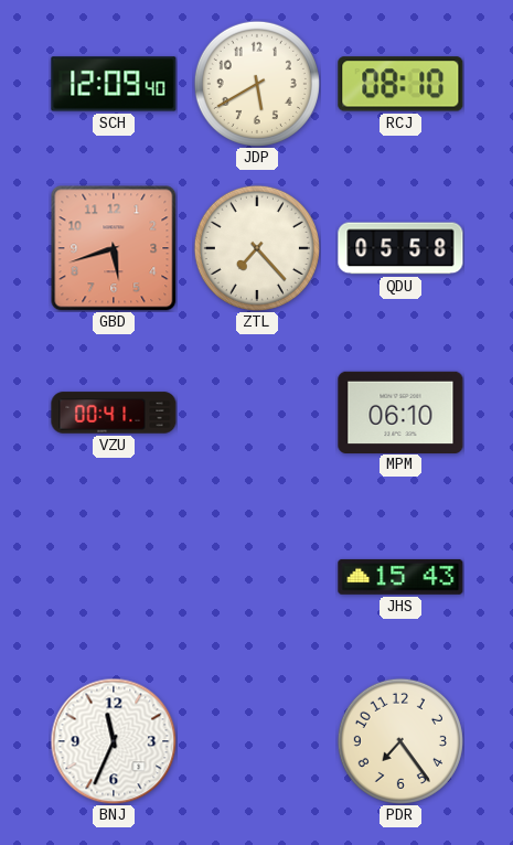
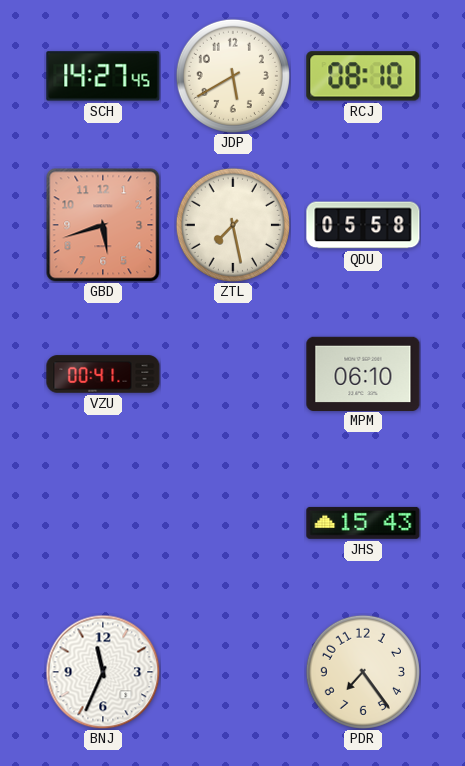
SCH: 12:09 -> 14:27 (103, 76)
ZTL: 7:23 -> 7:28 (233, 225)
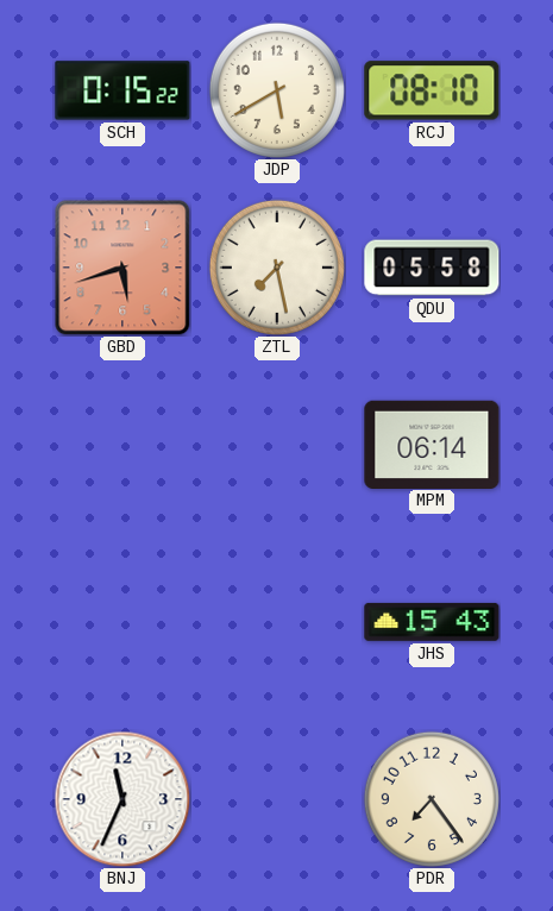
SCH: 14:27 -> 0:15 (122, 90)
VZU: 00:41 -> none (103, 374)
MPM: 06:10 -> 06:14 (432, 444)
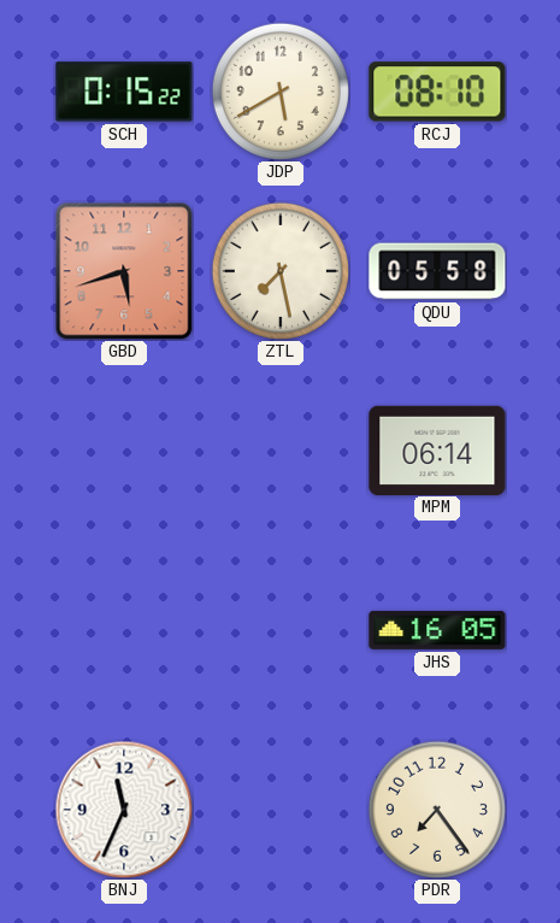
JHS: 15:43 -> 16:05 (437, 630)
